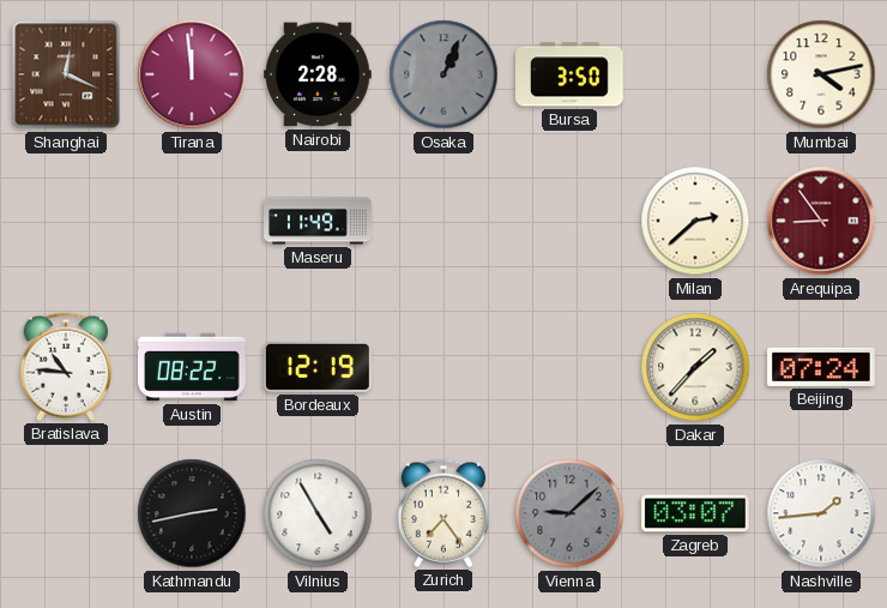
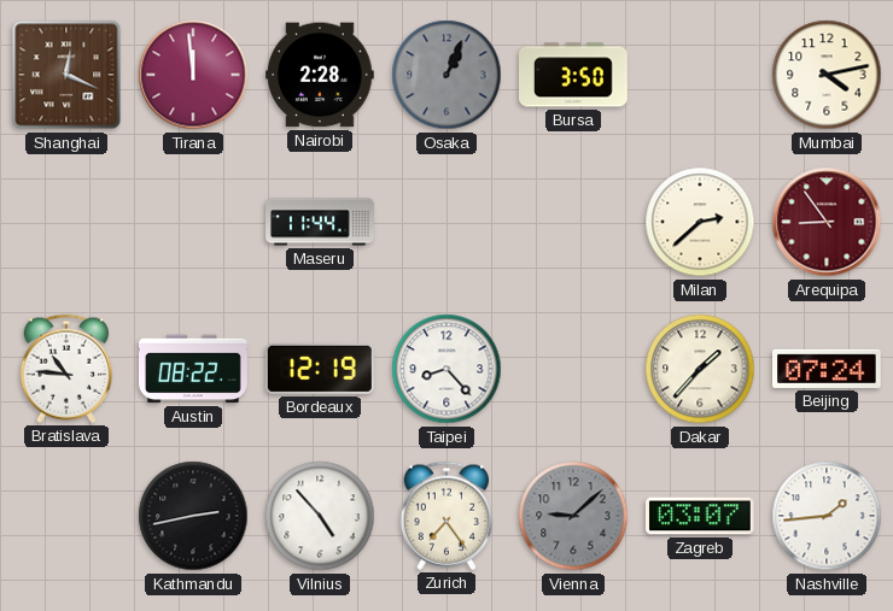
Maseru: 11:49 -> 11:44 (320, 222)
Taipei: none -> 8:23 (446, 369)
Vilnius: 4:55 -> 4:53 (320, 516)
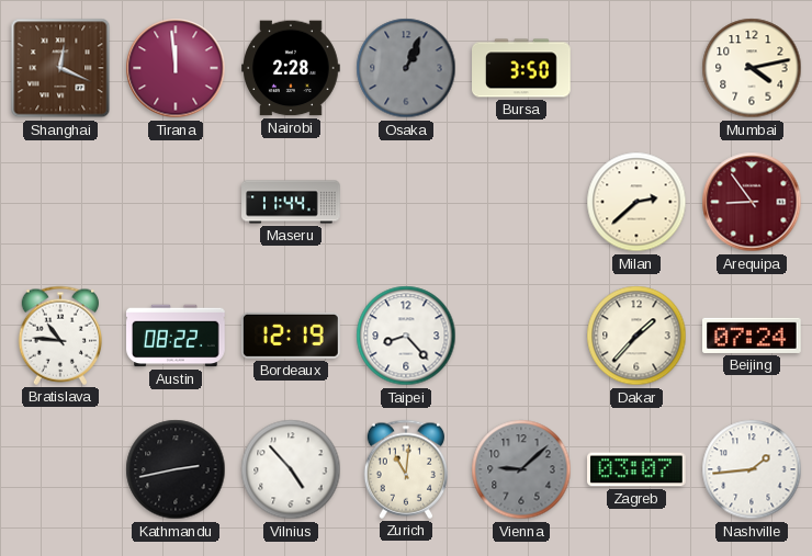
Zurich: 7:24 -> 11:01 (405, 469)
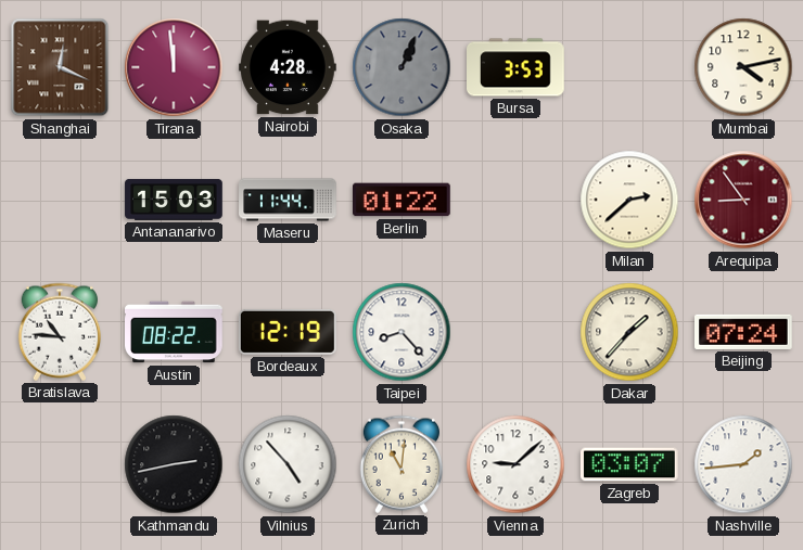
Nairobi: 2:28 -> 4:28 (289, 67)
Bursa: 3:50 -> 3:53 (517, 67)
Antananarivo: none -> 15:03 (174, 200)
Berlin: none -> 01:22 (403, 200)
Vienna dial: grey -> white (515, 464)
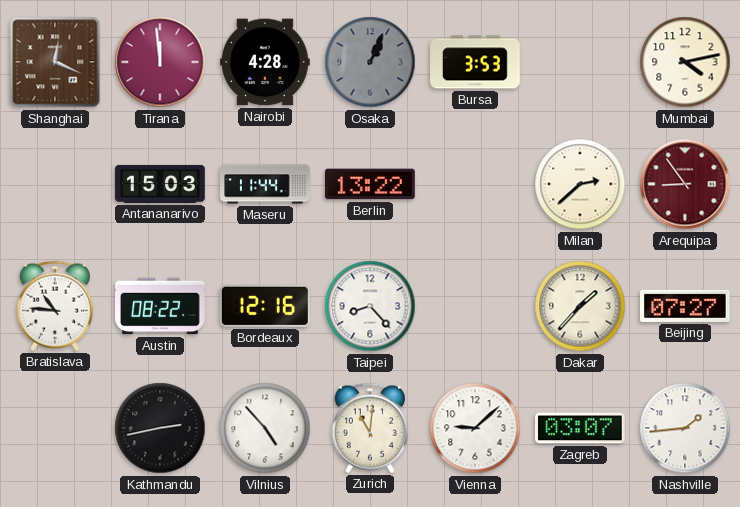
Berlin: 01:22 -> 13:22 (371, 184)
Bordeaux: 12:19 -> 12:16 (265, 306)
Beijing: 07:24 -> 07:27 (686, 306)
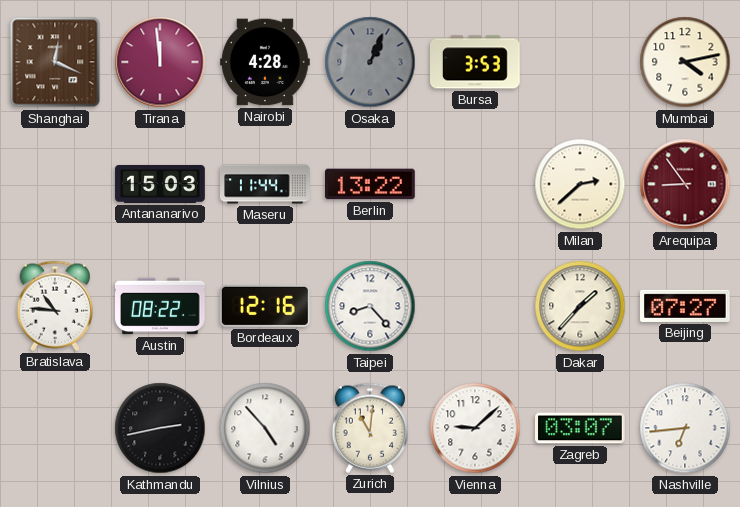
Nashville: 1:44 -> 6:44 (685, 428)
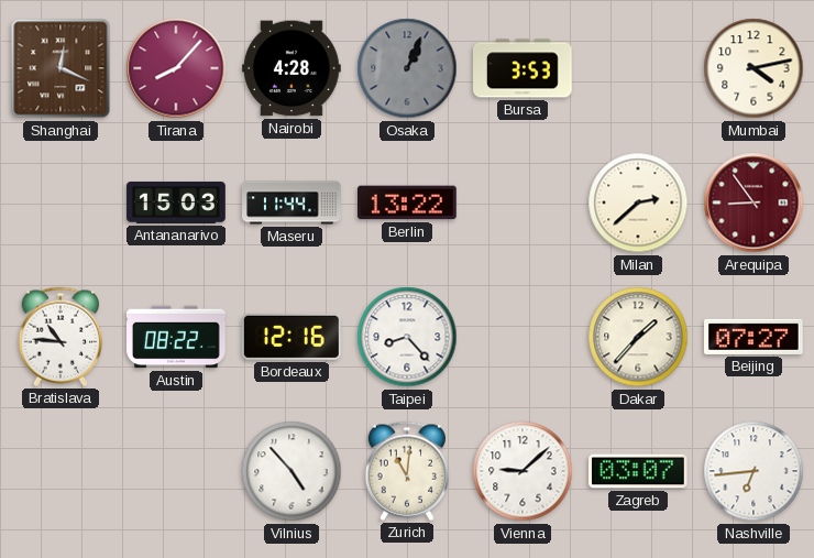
Tirana: 11:59 -> 8:07 (176, 68)
Kathmandu: 2:43 -> none (160, 428)
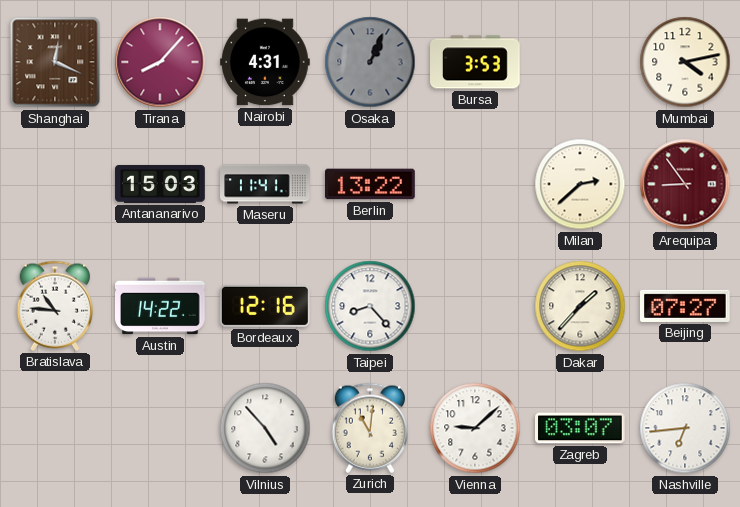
Nairobi: 4:28 -> 4:31 (266, 62)
Maseru: 11:44 -> 11:41 (265, 184)
Austin: 08:22 -> 14:22 (161, 306)
